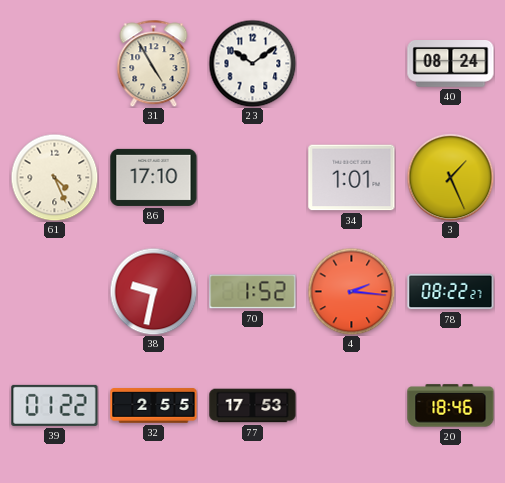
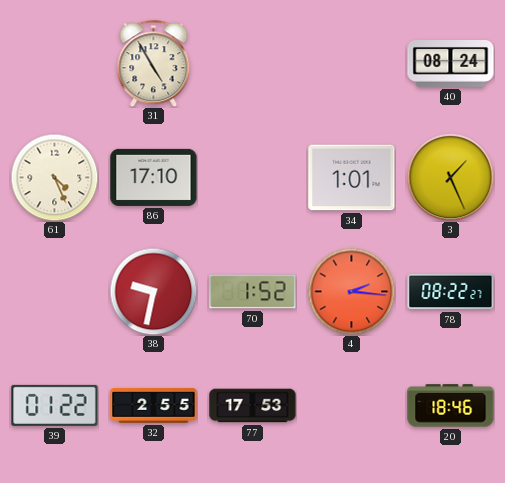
23: 10:09 -> none (252, 63)
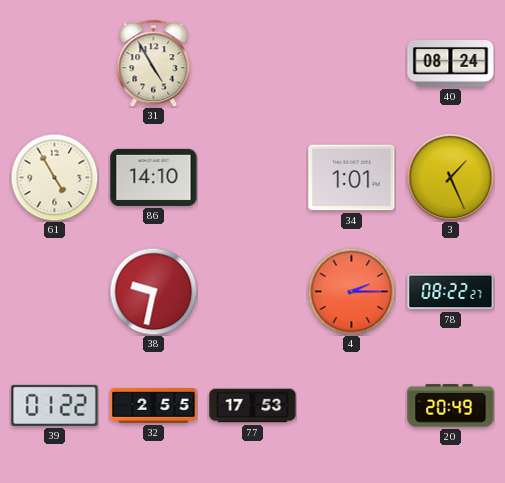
61: 4:26 -> 4:55 (54, 177)
86: 17:10 -> 14:10 (154, 177)
70: 1:52 -> none (253, 292)
4: 2:16 -> 2:15 (351, 291)
20: 18:46 -> 20:49 (451, 406)
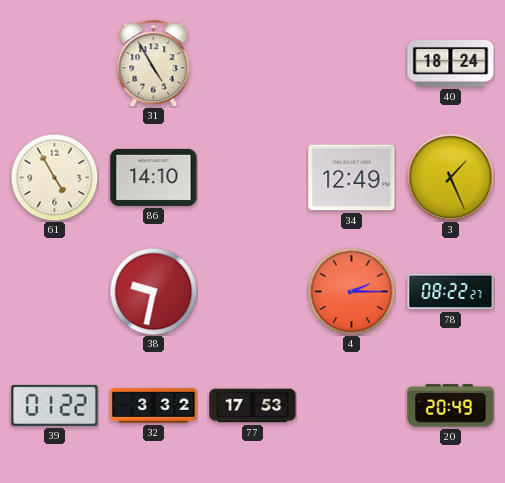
40: 08:24 -> 18:24 (451, 64)
34: 1:01 -> 12:49 (352, 178)
32: 2:55 -> 3:32 (154, 406)
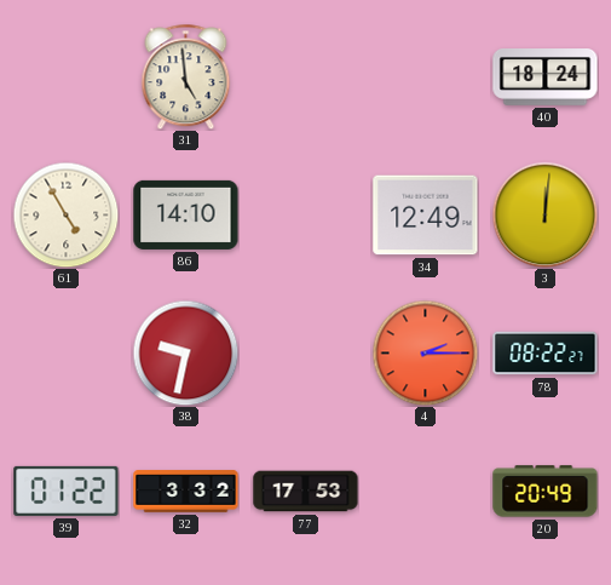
31: 4:55 -> 4:59 (186, 76)
3: 1:26 -> 12:01 (544, 214)
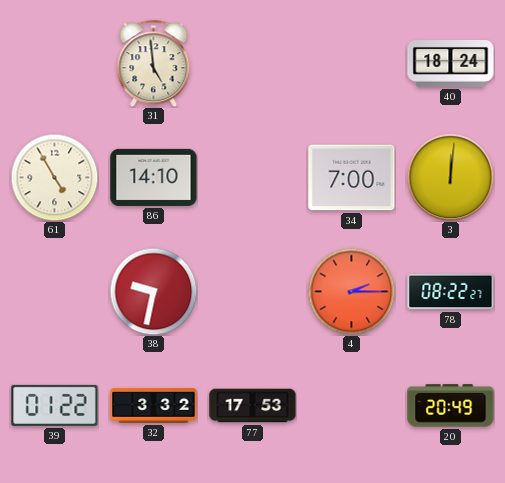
34: 12:49 -> 7:00 (352, 178)
